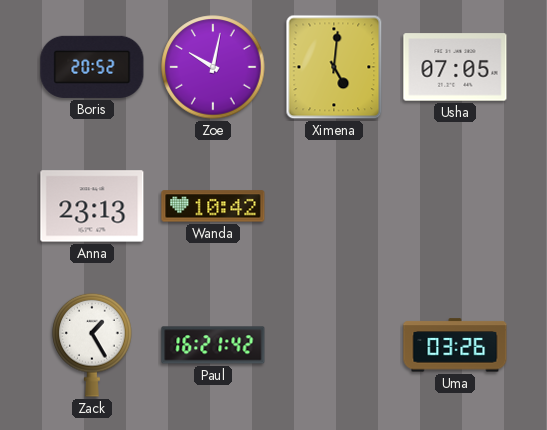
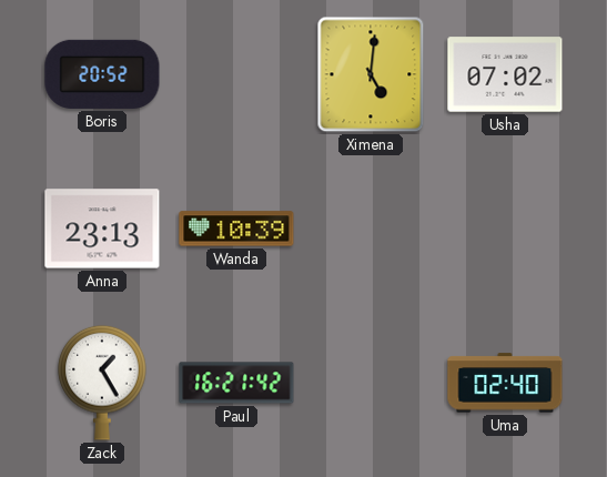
Zoe: 10:02 -> none (213, 67)
Usha: 07:05 -> 07:02 (505, 74)
Wanda: 10:42 -> 10:39 (236, 229)
Uma: 03:26 -> 02:40 (505, 383)
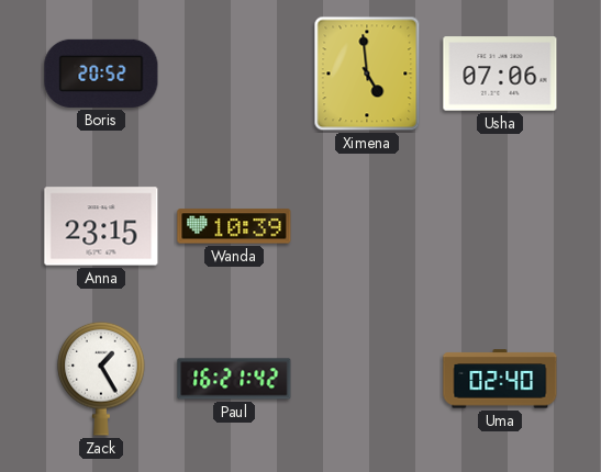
Ximena: 5:01 -> 4:59 (367, 74)
Usha: 07:02 -> 07:06 (500, 74)
Anna: 23:13 -> 23:15 (101, 226)
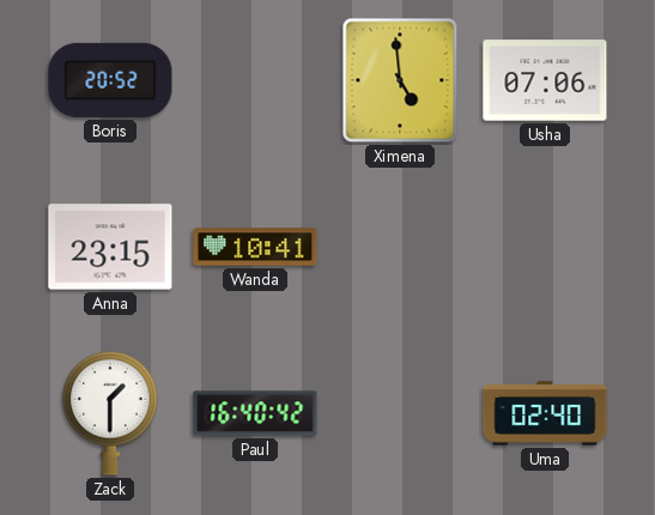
Wanda: 10:39 -> 10:41 (255, 247)
Zack: 1:25 -> 1:30 (110, 413)
Paul: 16:21 -> 16:40 (255, 413)
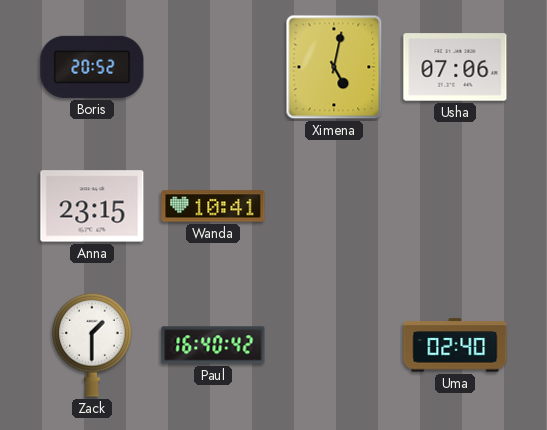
Ximena: 4:59 -> 5:02 (334, 67)
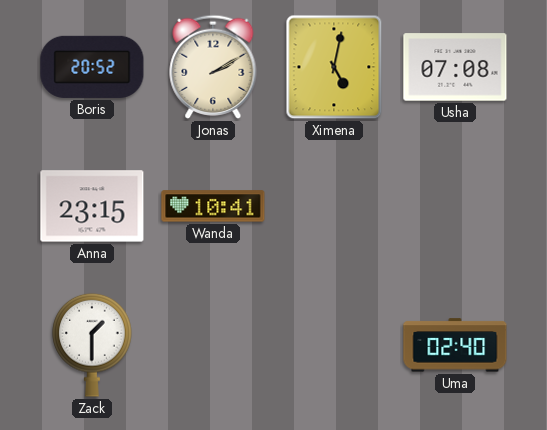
Jonas: none -> 2:10 (213, 67)
Usha: 07:06 -> 07:08 (455, 67)
Paul: 16:40 -> none (213, 345)
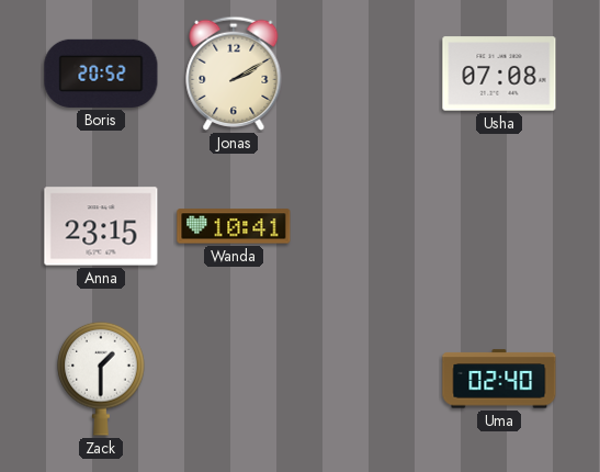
Ximena: 5:02 -> none (334, 67)
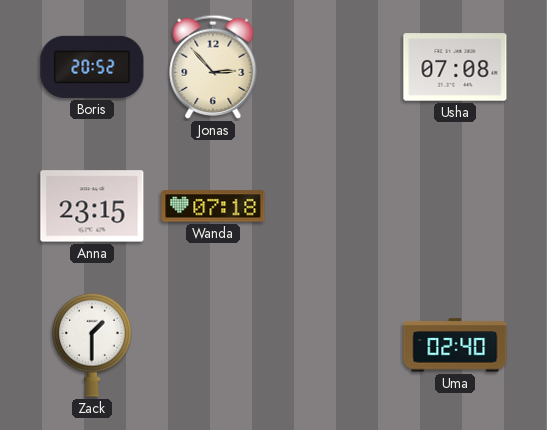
Jonas: 2:10 -> 2:53 (213, 67)
Wanda: 10:41 -> 07:18 (213, 206)
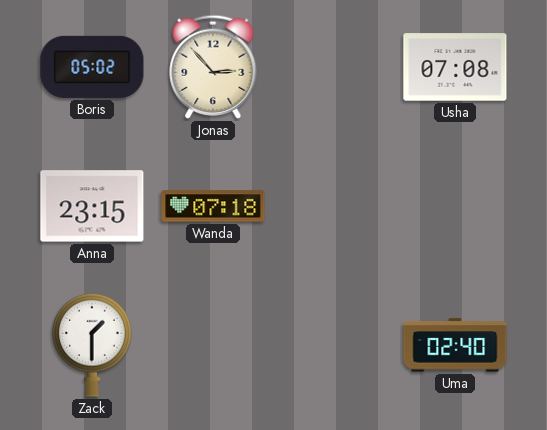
Boris: 20:52 -> 05:02 (92, 67)
